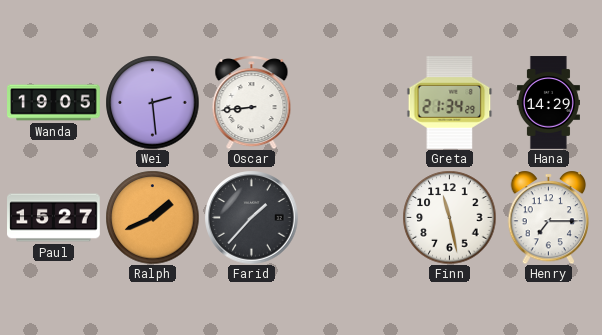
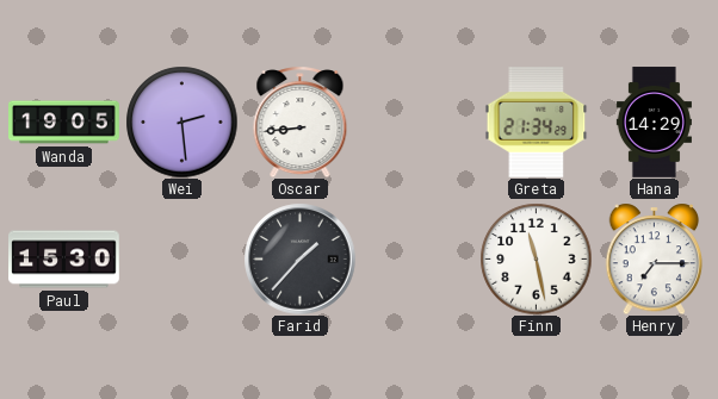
Paul: 15:27 -> 15:30 (64, 260)
Ralph: 1:41 -> none (152, 217)
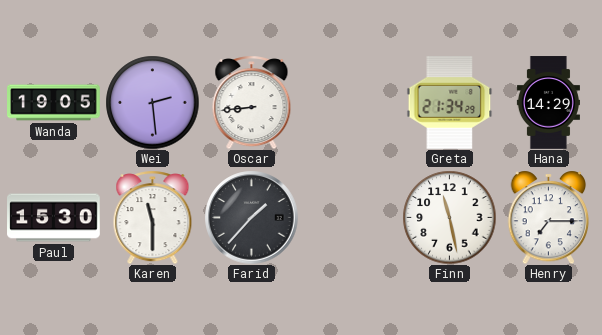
Karen: none -> 11:30 (153, 218)
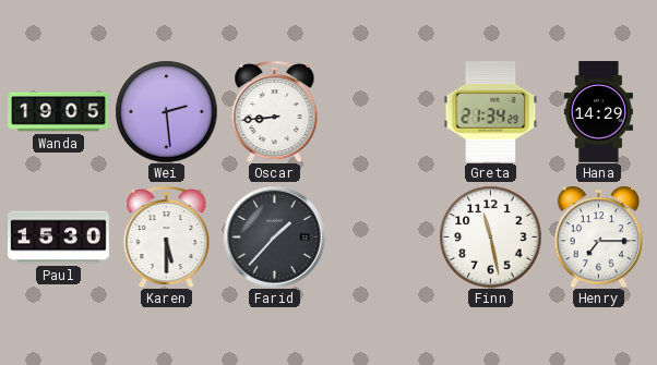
Karen: 11:30 -> 5:30 (167, 238)
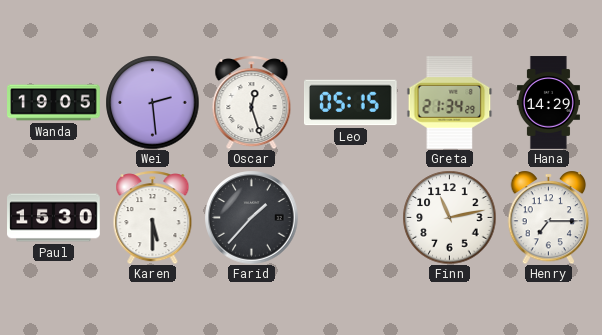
Oscar: 8:44 -> 12:27 (252, 103)
Leo: none -> 05:15 (351, 103)
Finn: 11:28 -> 11:13 (449, 217)
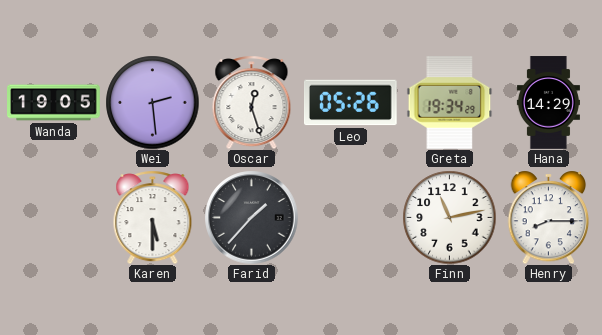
Leo: 05:15 -> 05:26 (351, 103)
Greta: 21:34 -> 19:34 (450, 103)
Paul: 15:30 -> none (54, 218)
Henry: 7:15 -> 8:15 (549, 217)
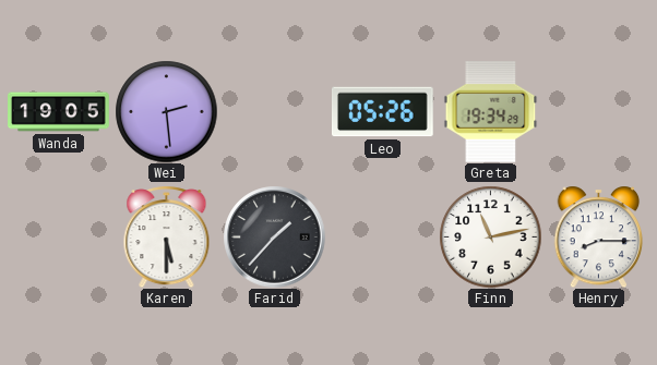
Oscar: 12:27 -> none (252, 103)
Hana: 14:29 -> none (548, 103)
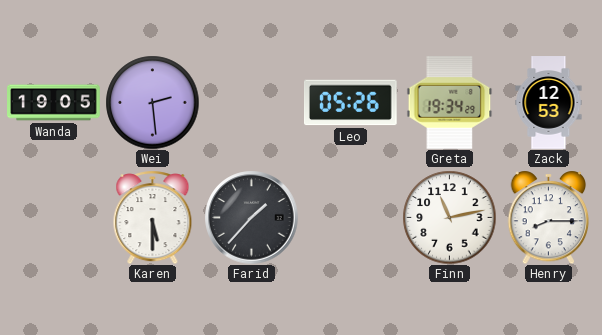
Zack: none -> 12:53 (549, 103)
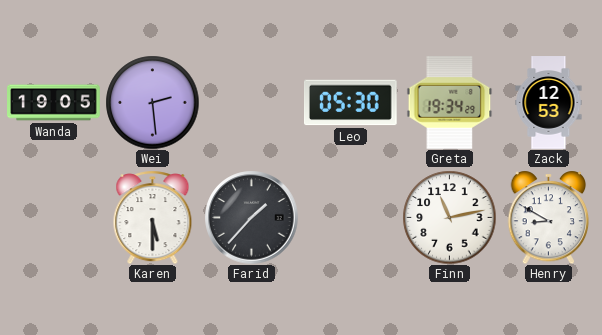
Leo: 05:26 -> 05:30 (351, 103)
Henry: 8:15 -> 8:50 (549, 217)
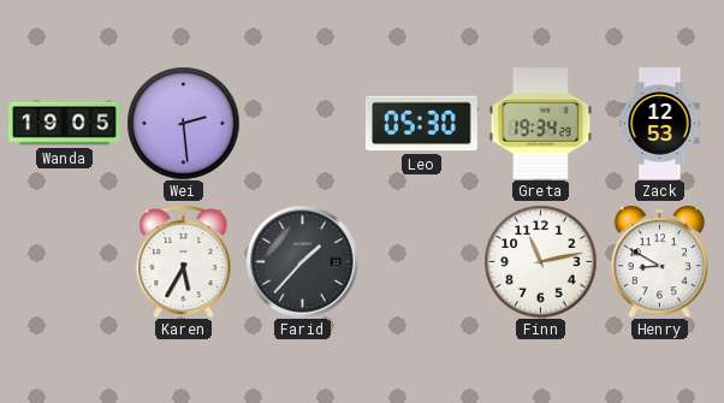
Karen: 5:30 -> 5:35 (184, 262)
